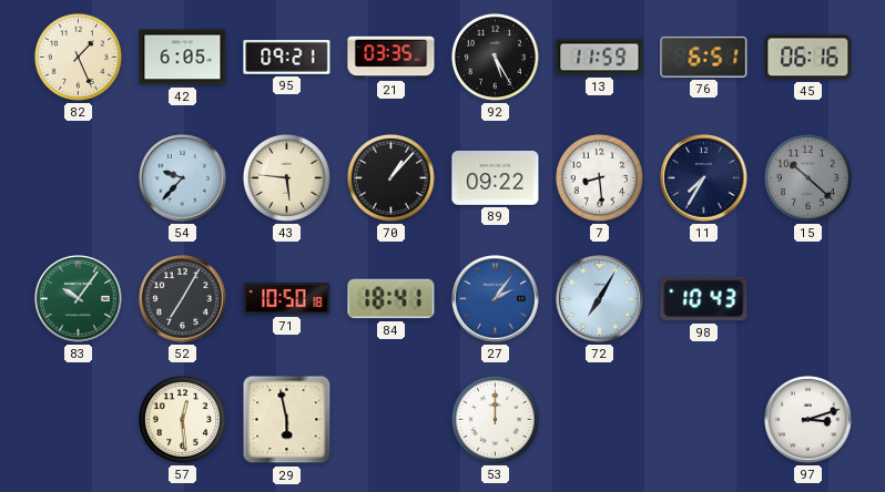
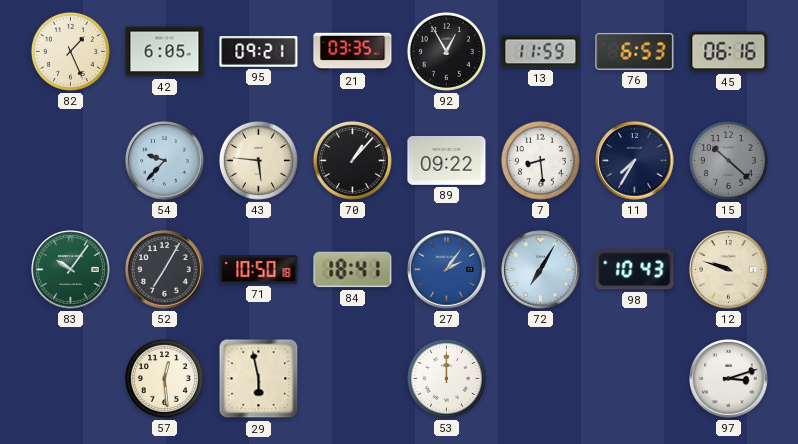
92: 5:25 -> 12:55 (446, 51)
76: 6:51 -> 6:53 (635, 51)
12: none -> 9:48 (729, 270)
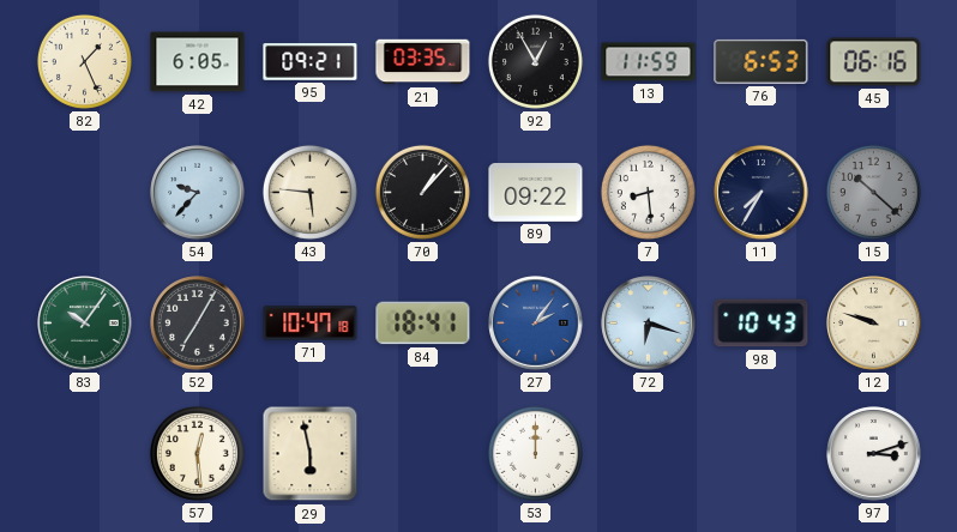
71: 10:50 -> 10:47 (311, 324)
72: 7:05 -> 6:18 (649, 324)
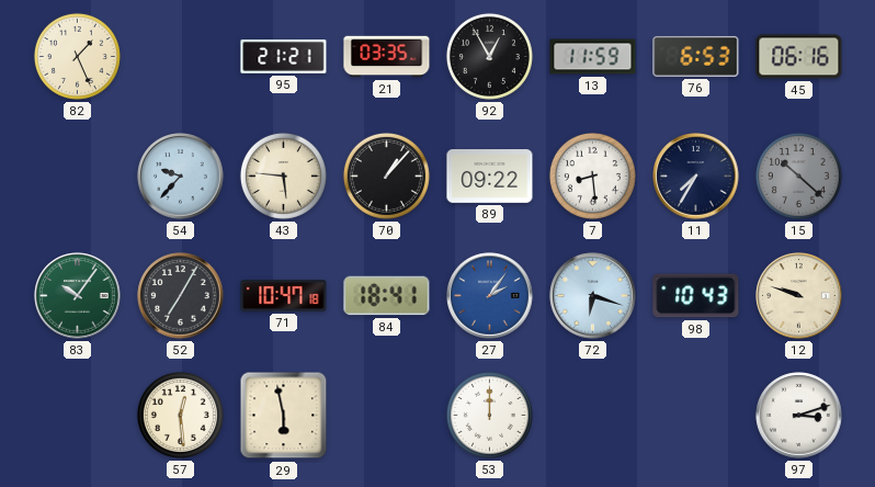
42: 6:05 -> none (198, 62)
95: 09:21 -> 21:21 (284, 57)
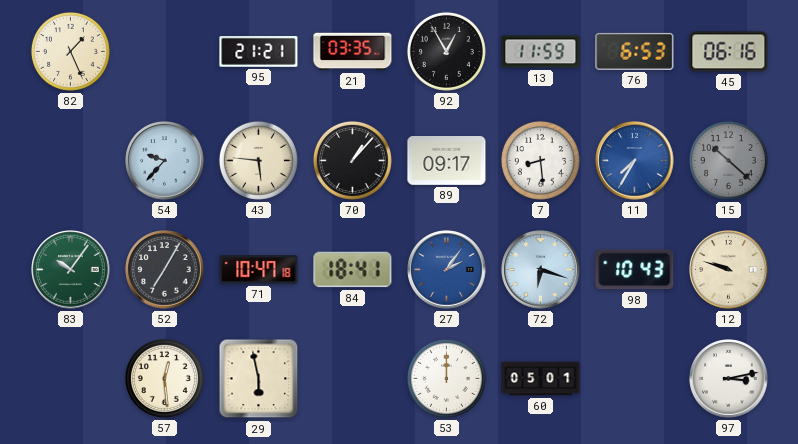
89: 09:22 -> 09:17 (447, 161)
11 dial: navy -> blue (635, 161)
60: none -> 05:01 (541, 379)
97: 3:12 -> 3:13 (729, 379)
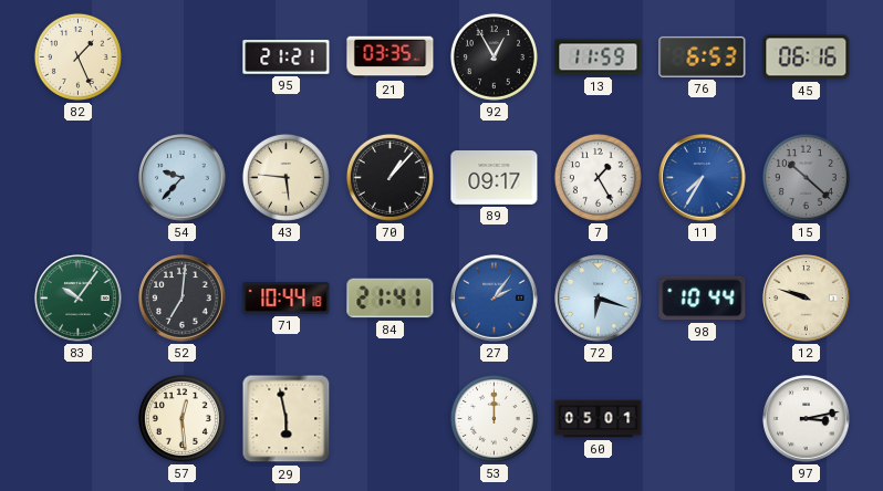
7: 8:29 -> 1:25 (598, 177)
52: 7:05 -> 7:01 (183, 299)
71: 10:47 -> 10:44 (287, 299)
84: 18:41 -> 21:41 (391, 299)
98: 10:43 -> 10:44 (703, 299)
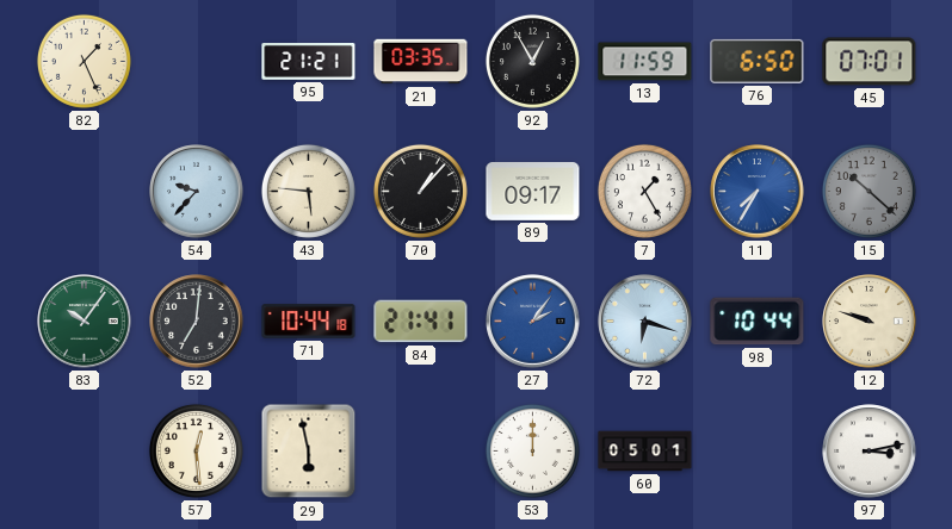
76: 6:53 -> 6:50 (758, 61)
45: 06:16 -> 07:01 (870, 62)
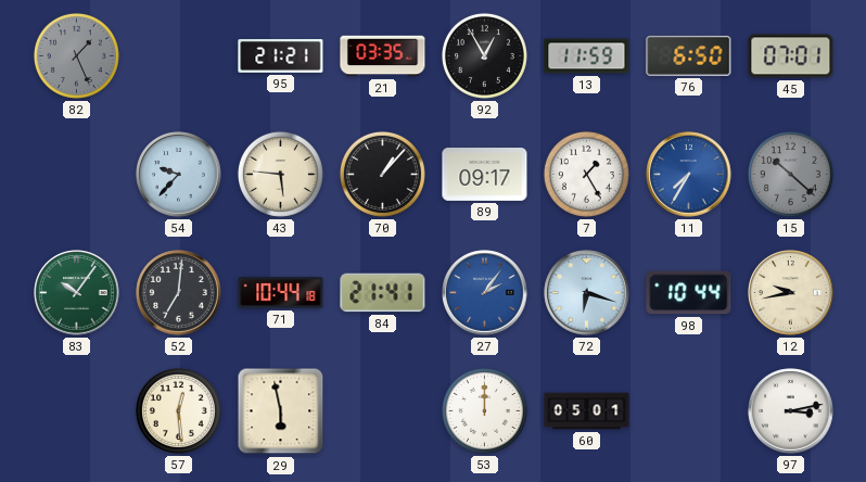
82 dial: cream -> grey (76, 55)
12: 9:48 -> 9:43 (791, 293)
